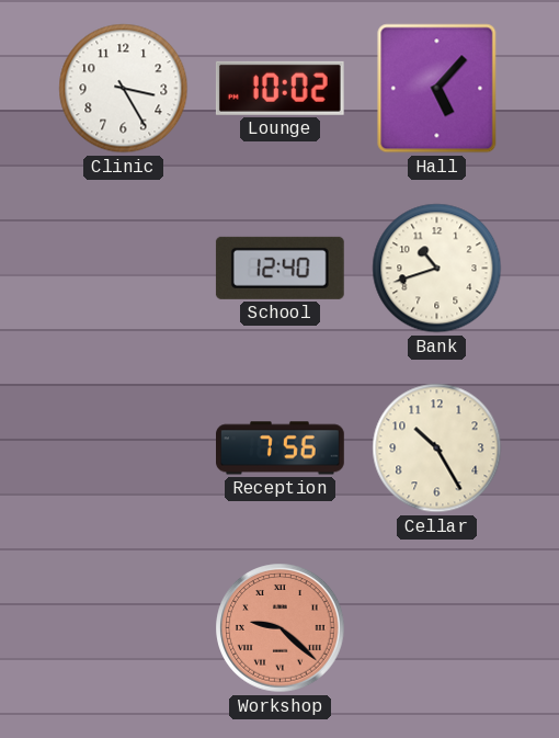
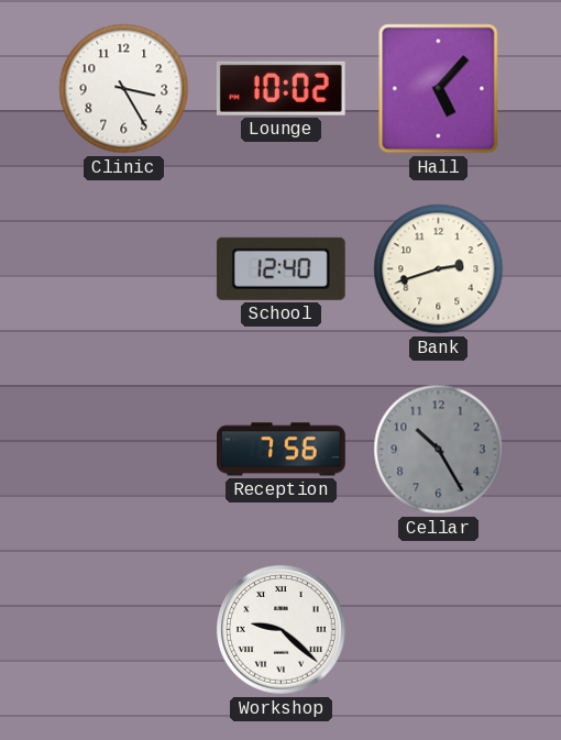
Bank: 10:42 -> 2:42 (439, 269)
Cellar dial: cream -> grey (439, 450)
Workshop dial: salmon -> white (282, 630)
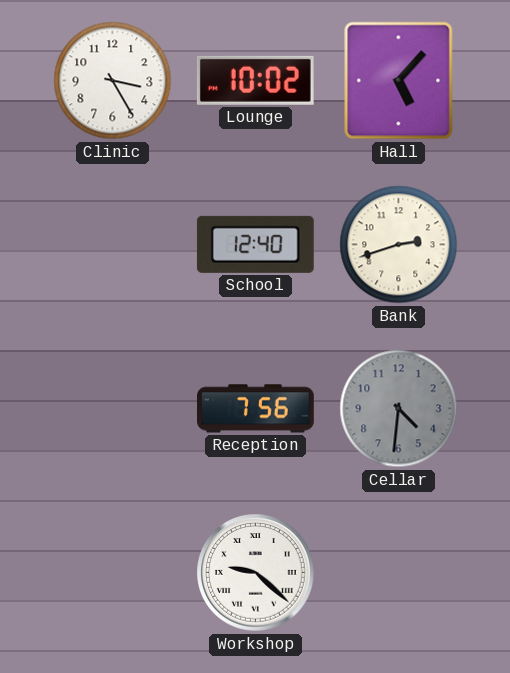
Cellar: 10:25 -> 4:31 (399, 409)
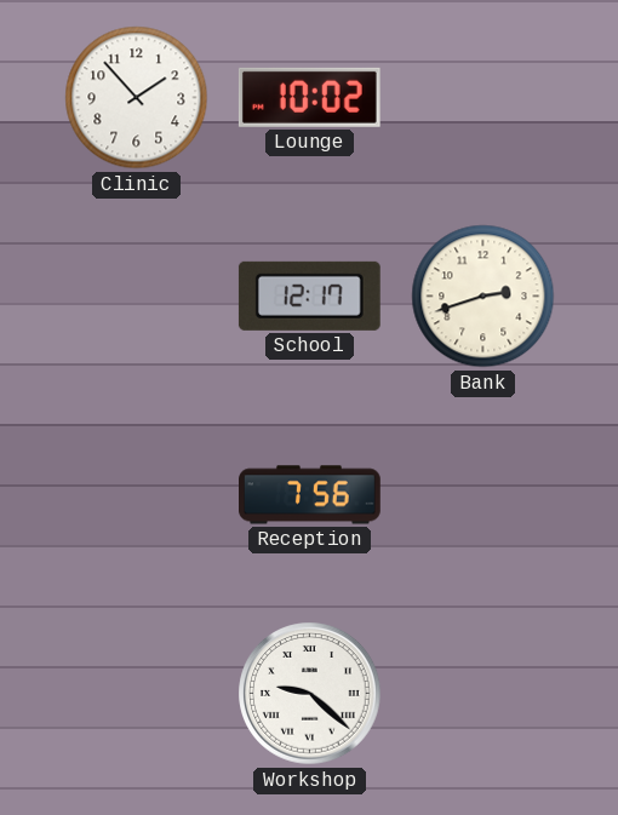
Clinic: 3:25 -> 1:53 (137, 98)
Hall: 5:07 -> none (399, 81)
School: 12:40 -> 12:17 (309, 295)
Cellar: 4:31 -> none (399, 409)
